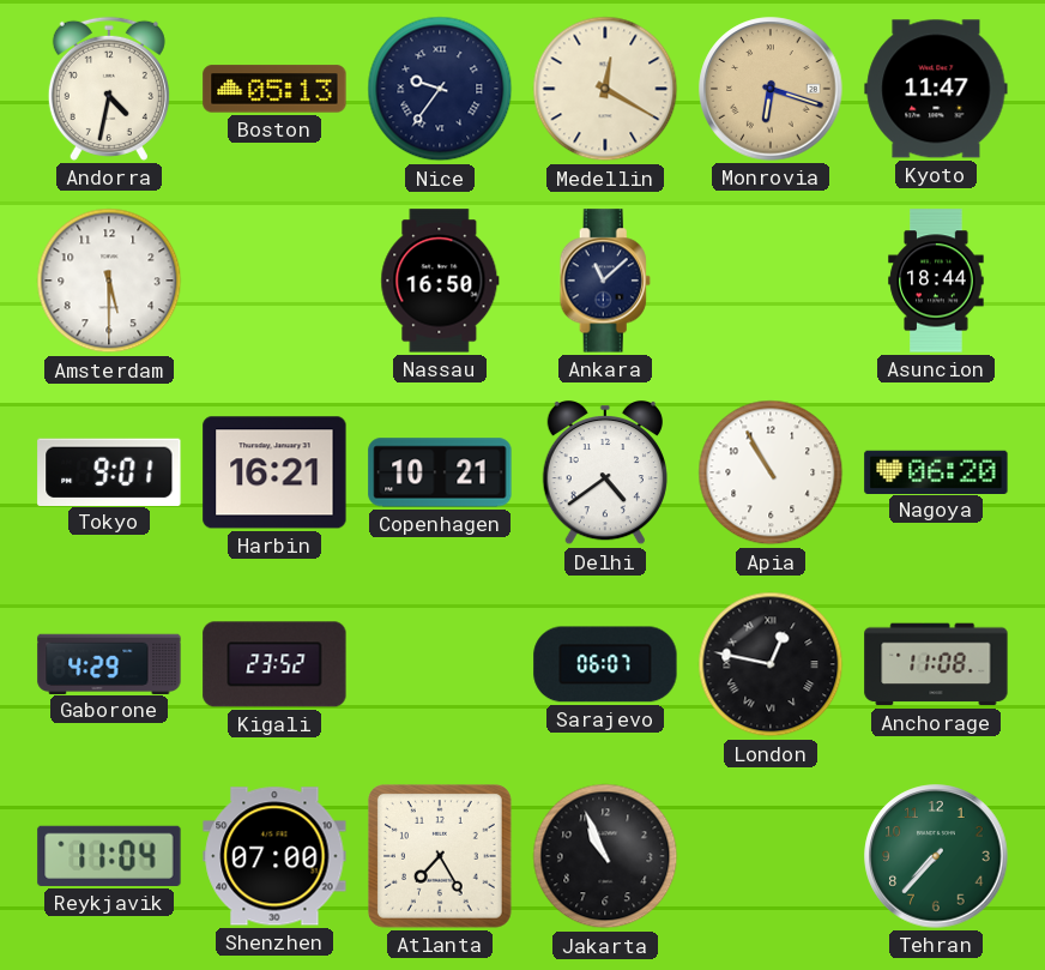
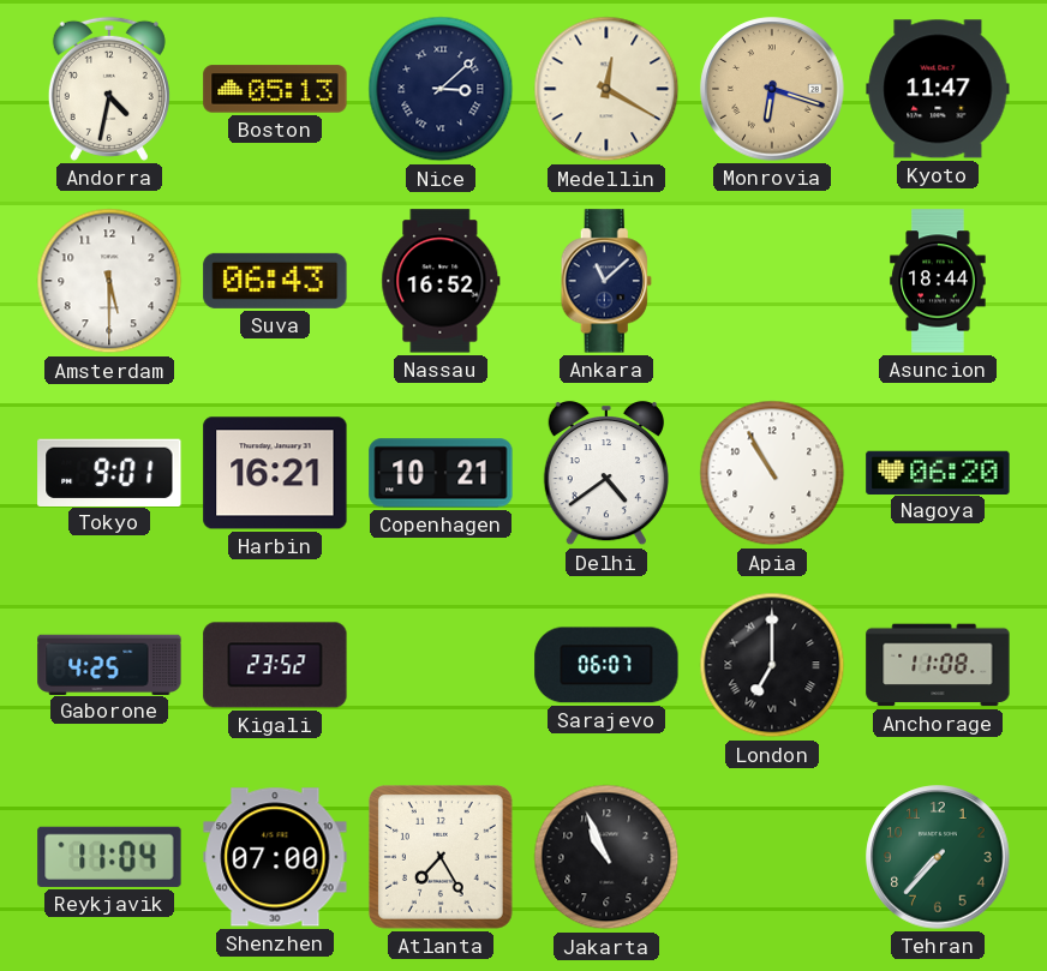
Nice: 9:36 -> 3:08 (441, 89)
Suva: none -> 06:43 (275, 281)
Nassau: 16:50 -> 16:52 (441, 281)
Gaborone: 4:29 -> 4:25 (109, 664)
London: 12:47 -> 7:00 (772, 665)
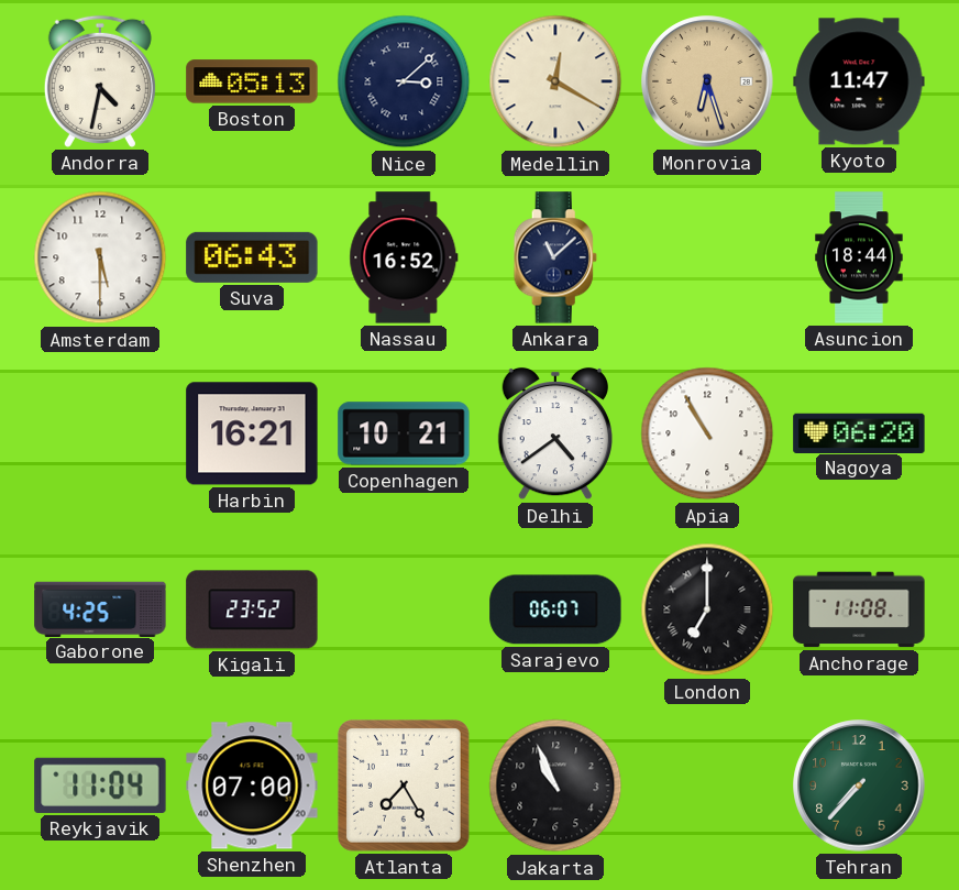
Monrovia: 6:18 -> 6:27 (707, 81)
Tokyo: 9:01 -> none (109, 472)
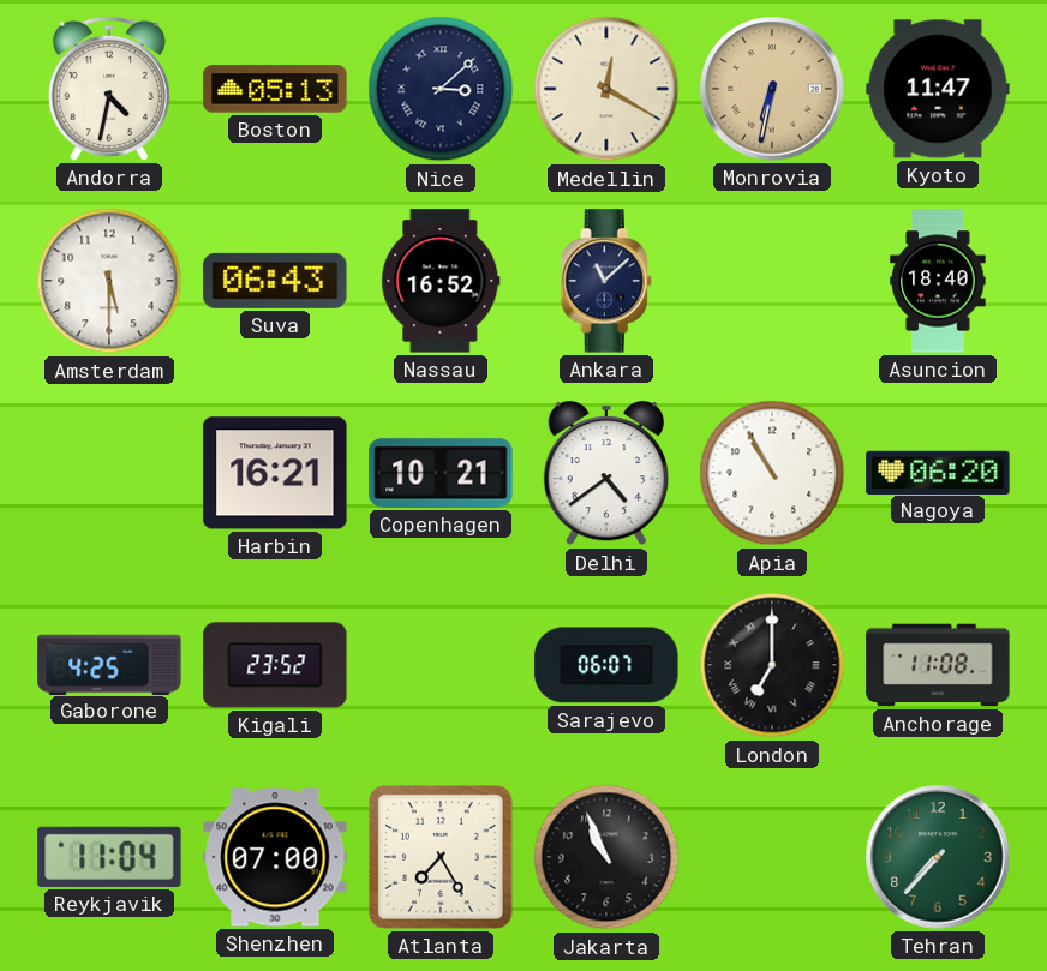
Monrovia: 6:27 -> 6:32 (772, 89)
Asuncion: 18:44 -> 18:40 (938, 281)
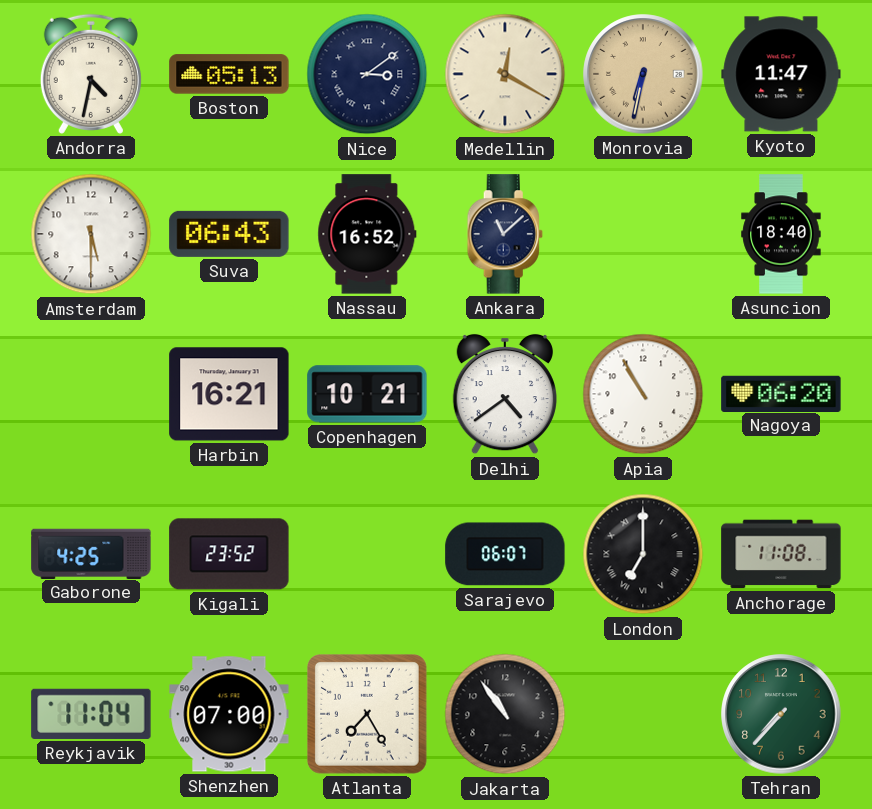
Nice: 3:08 -> 3:09 (367, 74)
Jakarta: 10:56 -> 10:54 (505, 714)
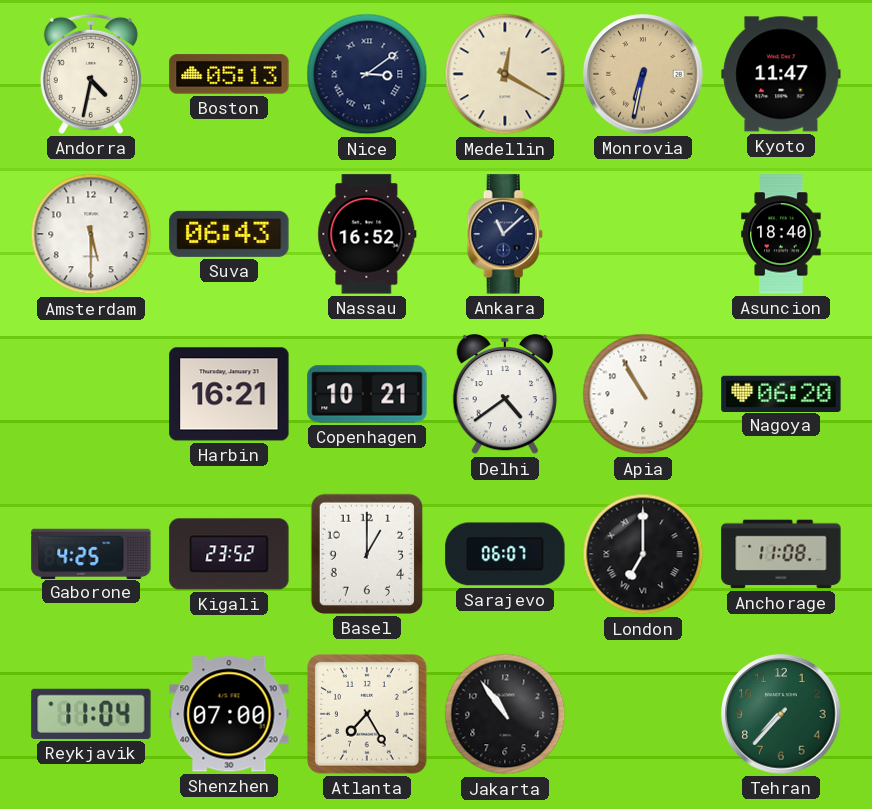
Basel: none -> 1:00 (367, 554)
